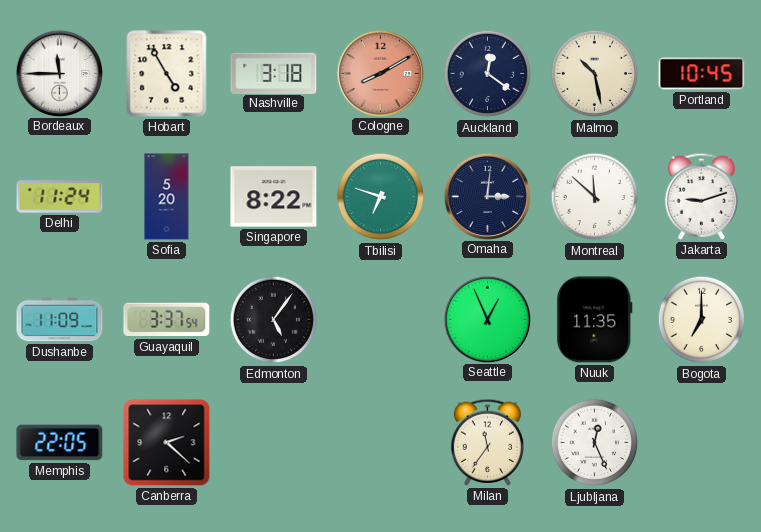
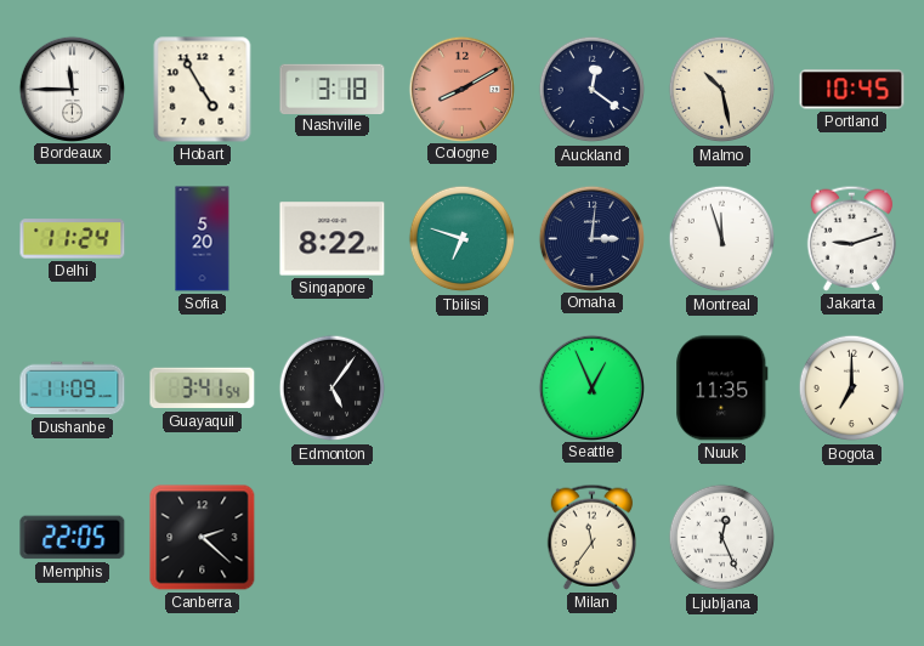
Montreal: 11:52 -> 11:57 (722, 239)
Guayaquil: 3:37 -> 3:41 (203, 389)
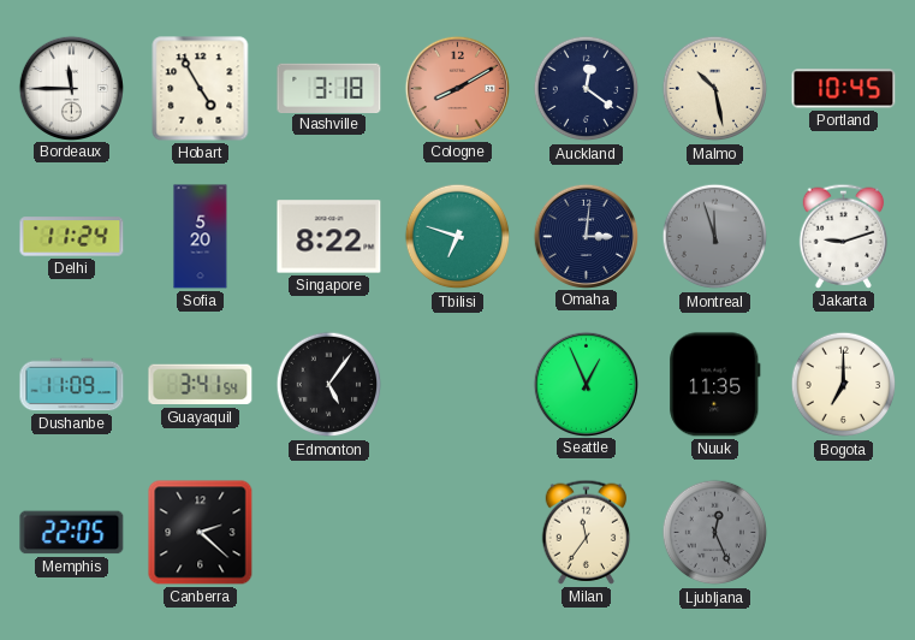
Montreal dial: white -> grey (715, 237)
Ljubljana dial: white -> grey (715, 533)
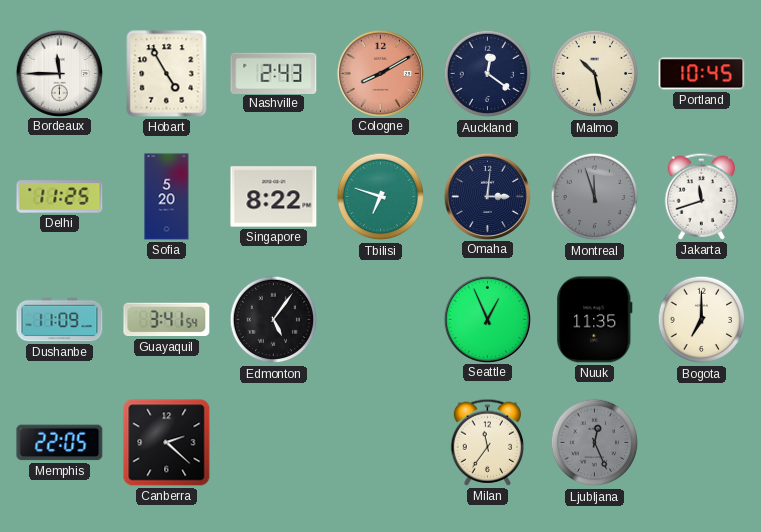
Nashville: 3:18 -> 2:43 (274, 73)
Delhi: 11:24 -> 11:25 (60, 197)
Jakarta: 9:12 -> 11:42 (702, 196)
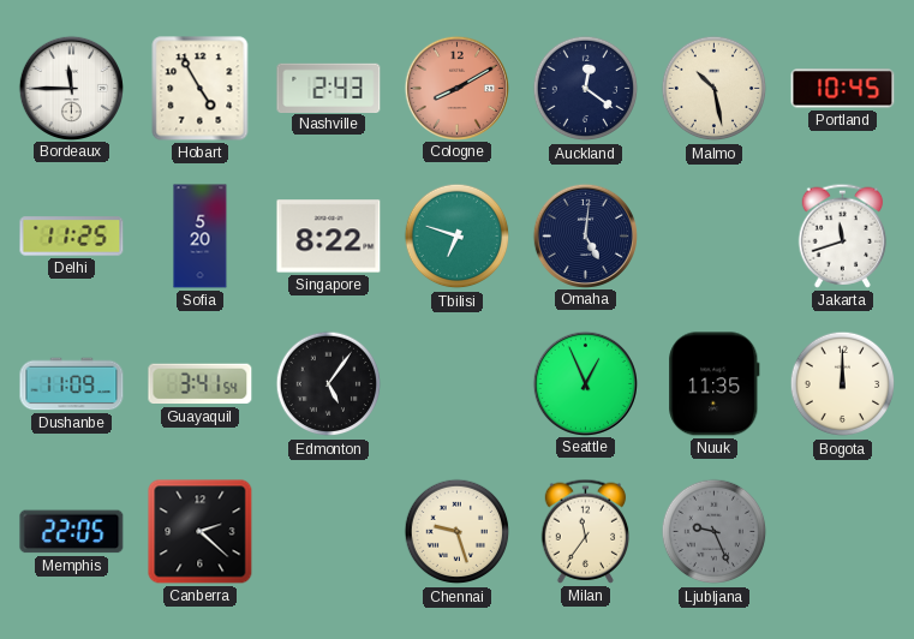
Omaha: 3:01 -> 5:01 (585, 235)
Montreal: 11:57 -> none (595, 197)
Bogota: 7:00 -> 12:00 (843, 384)
Chennai: none -> 9:27 (458, 532)
Ljubljana: 12:26 -> 9:26 (715, 532)
